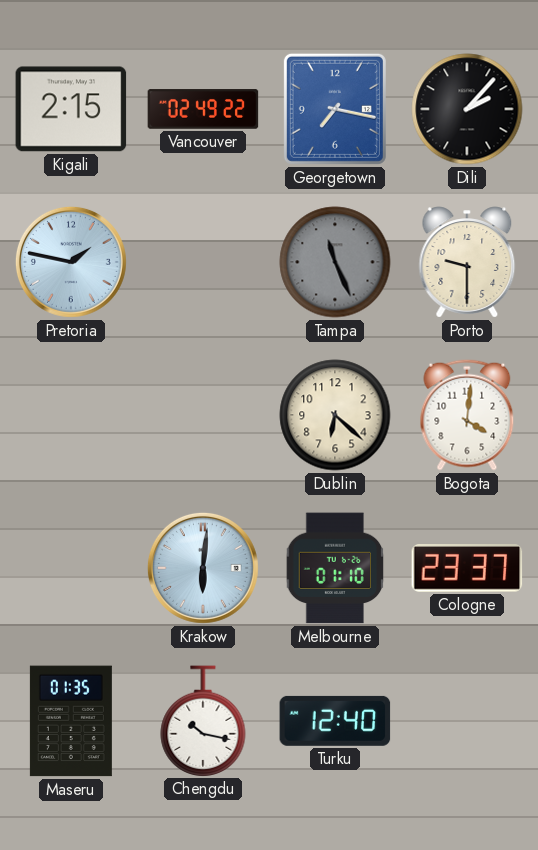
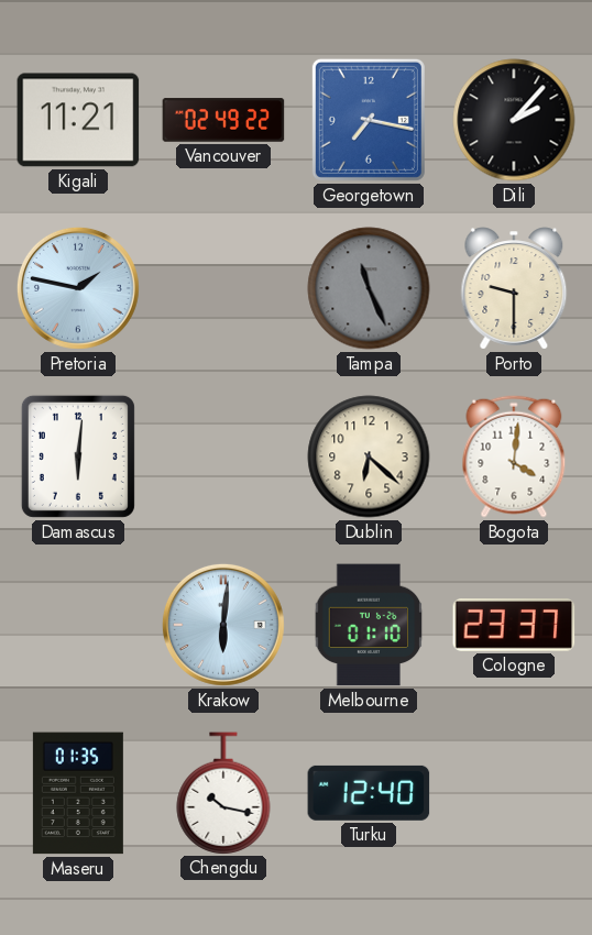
Kigali: 2:15 -> 11:21 (78, 120)
Damascus: none -> 6:01 (78, 457)
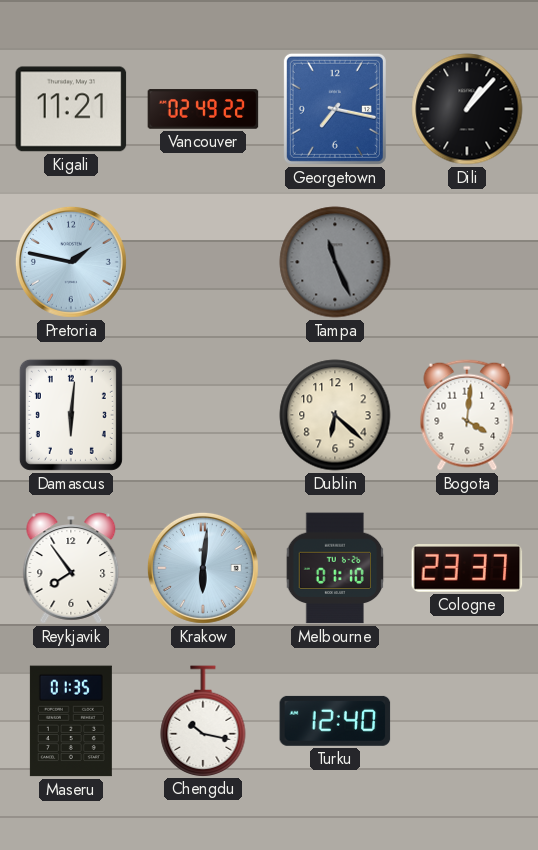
Dili: 2:07 -> 1:07 (467, 109)
Porto: 9:30 -> none (514, 288)
Reykjavik: none -> 7:54 (71, 568)
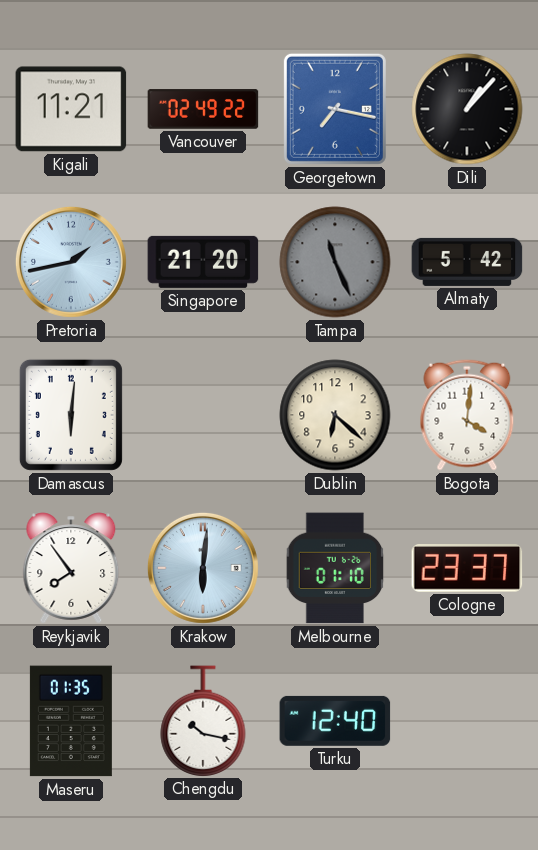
Pretoria: 1:47 -> 1:43 (71, 262)
Singapore: none -> 21:20 (203, 262)
Almaty: none -> 5:42 (467, 262)
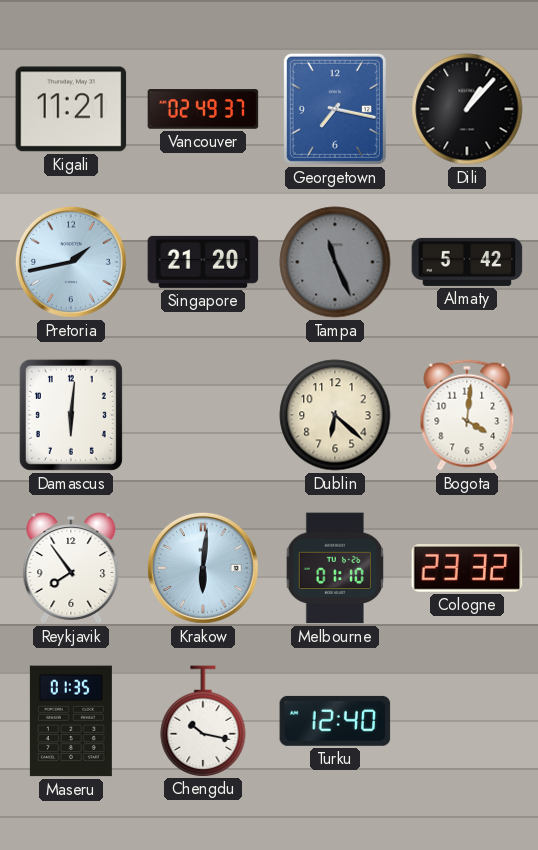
Vancouver: 02:49:22 -> 02:49:37 (203, 109)
Cologne: 23:37 -> 23:32 (467, 569)
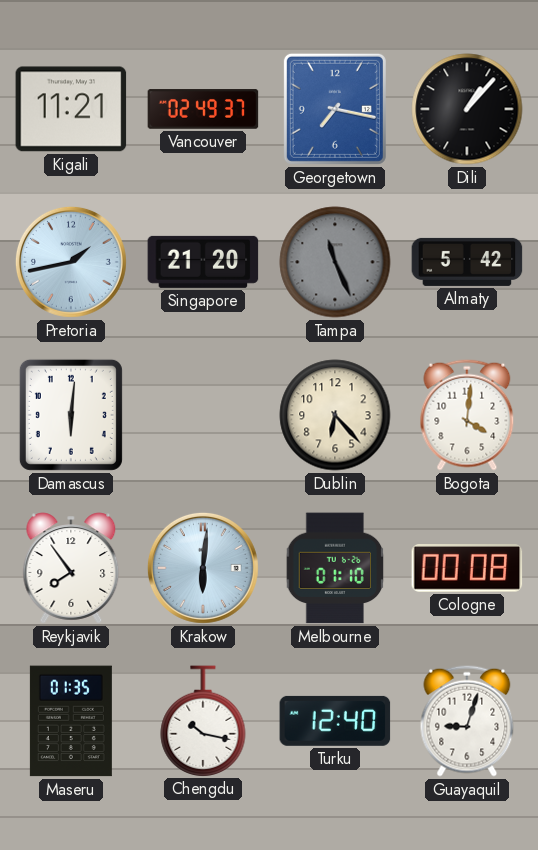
Dublin: 6:22 -> 6:23 (335, 415)
Cologne: 23:32 -> 00:08 (467, 569)
Guayaquil: none -> 9:03 (467, 721)
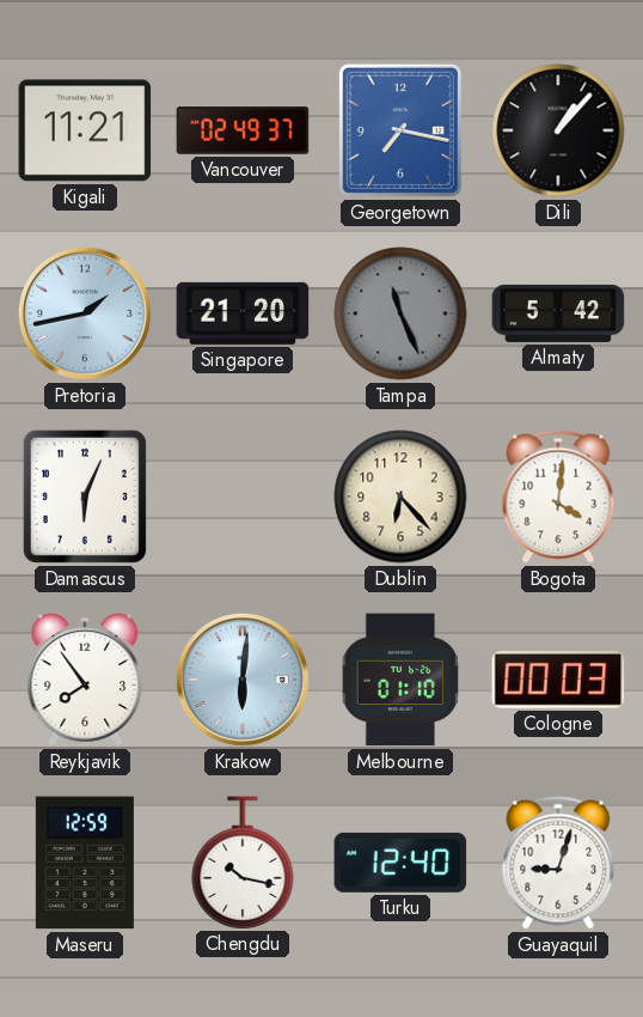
Damascus: 6:01 -> 6:04 (85, 497)
Cologne: 00:08 -> 00:03 (558, 681)
Maseru: 01:35 -> 12:59 (85, 863)
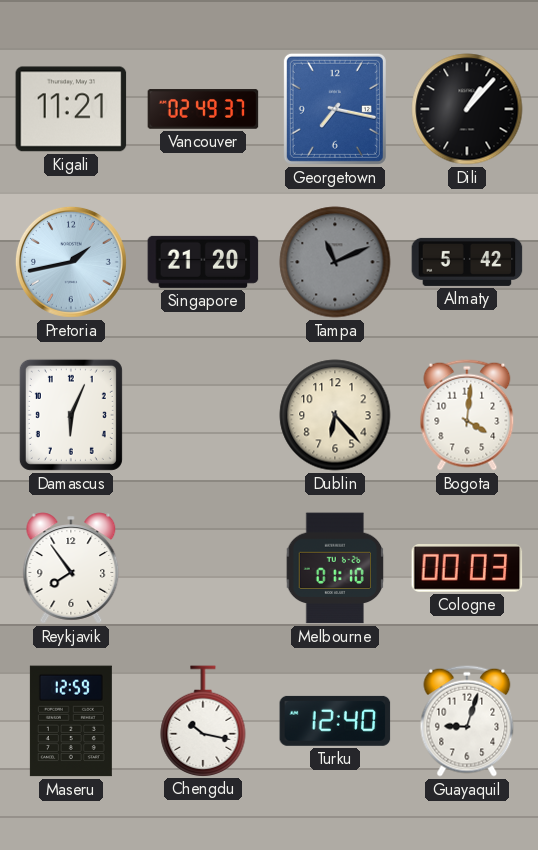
Tampa: 11:26 -> 11:11 (335, 262)
Krakow: 6:01 -> none (243, 680)
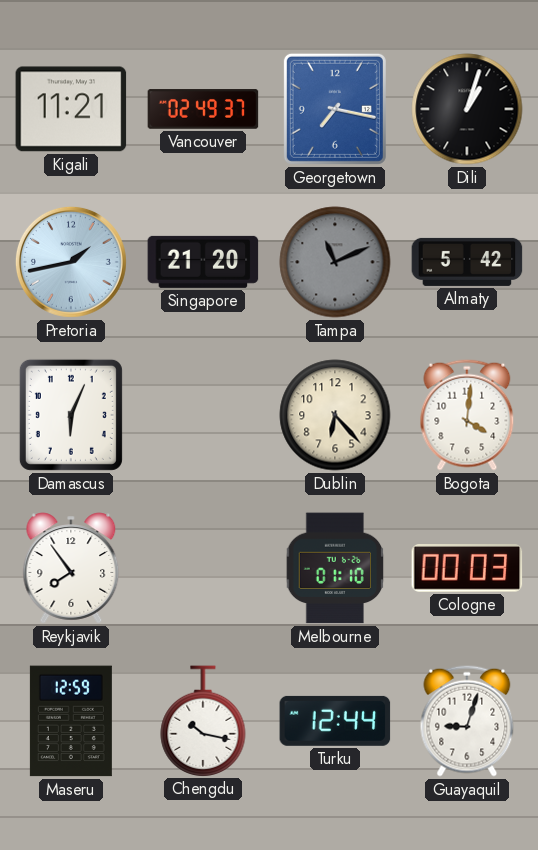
Dili: 1:07 -> 1:03 (467, 109)
Turku: 12:40 -> 12:44 (335, 721)
